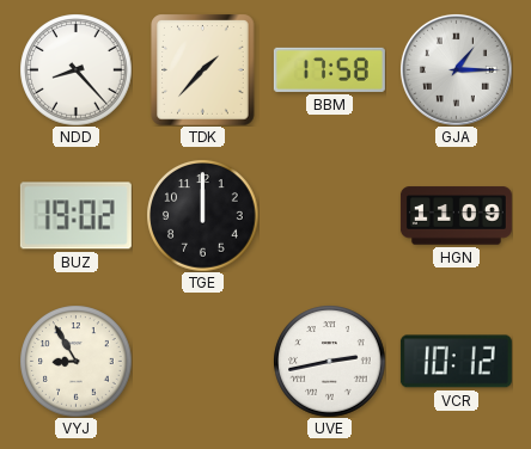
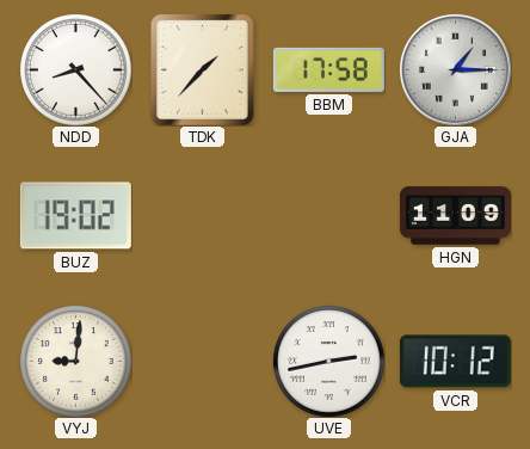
TGE: 12:00 -> none (202, 215)
VYJ: 8:55 -> 9:01 (75, 361)
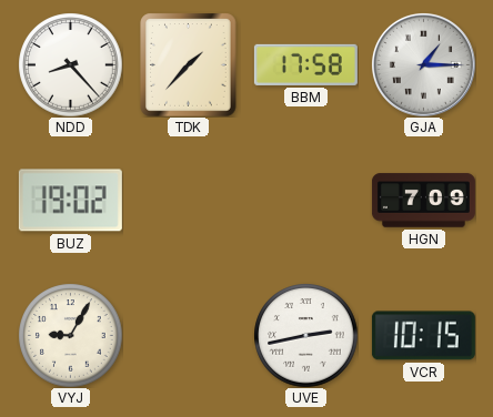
HGN: 11:09 -> 7:09 (423, 201)
VYJ: 9:01 -> 9:05 (70, 335)
VCR: 10:12 -> 10:15 (423, 336)
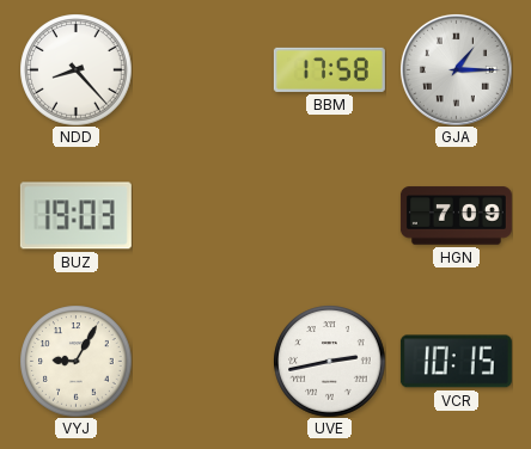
TDK: 1:37 -> none (189, 64)
BUZ: 19:02 -> 19:03 (75, 216)
